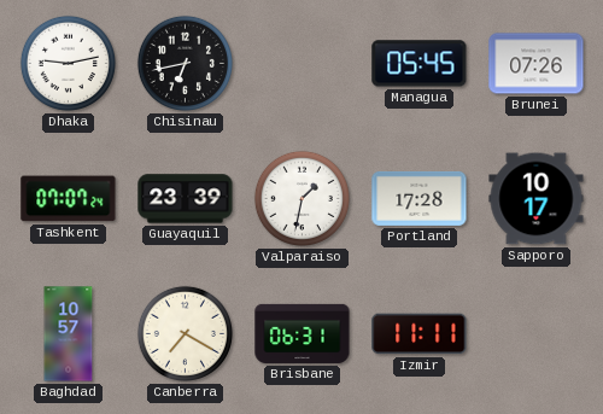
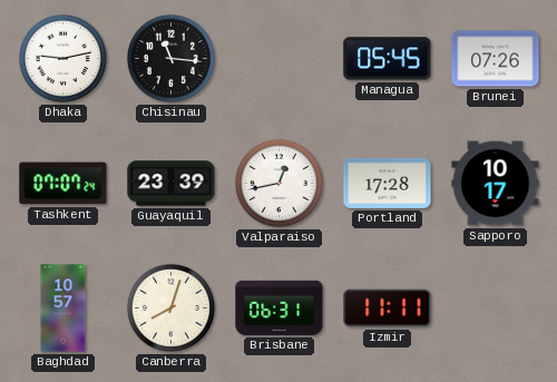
Chisinau: 6:43 -> 11:16 (170, 58)
Valparaiso: 1:32 -> 12:43 (278, 183)
Canberra: 7:20 -> 8:03 (170, 307)
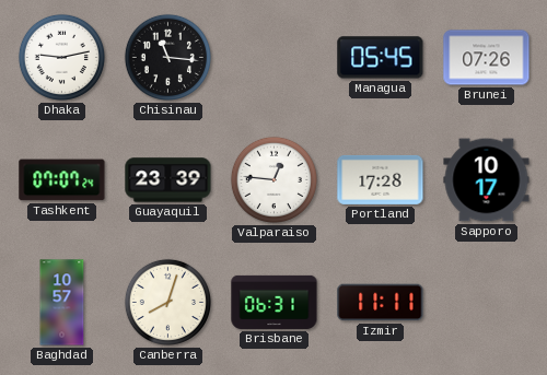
Valparaiso: 12:43 -> 12:46 (273, 179)
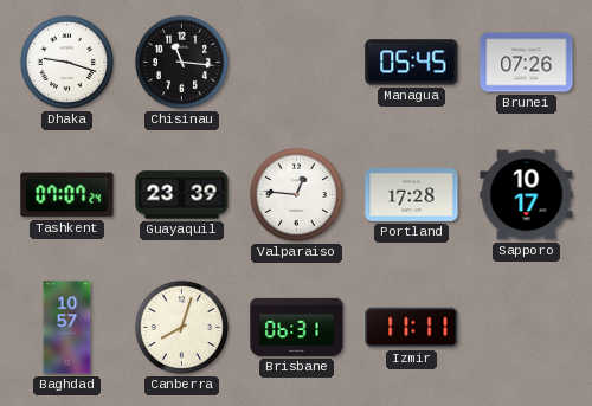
Dhaka: 9:13 -> 9:18 (66, 62)
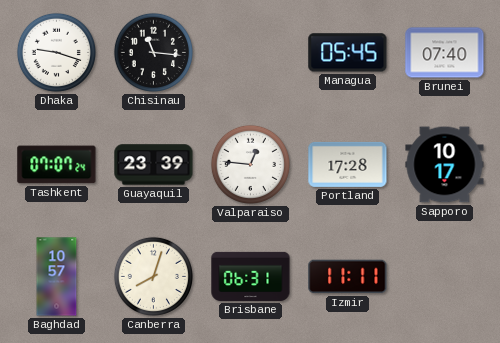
Brunei: 07:26 -> 07:40 (445, 53)
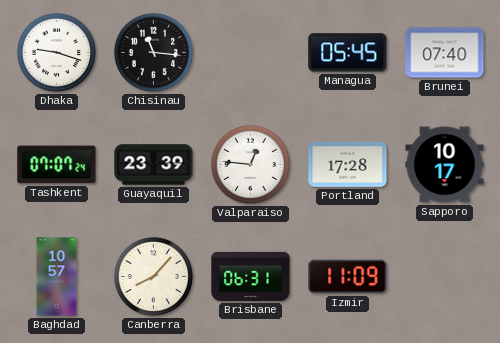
Canberra: 8:03 -> 8:07 (153, 276)
Izmir: 11:11 -> 11:09 (348, 277)
